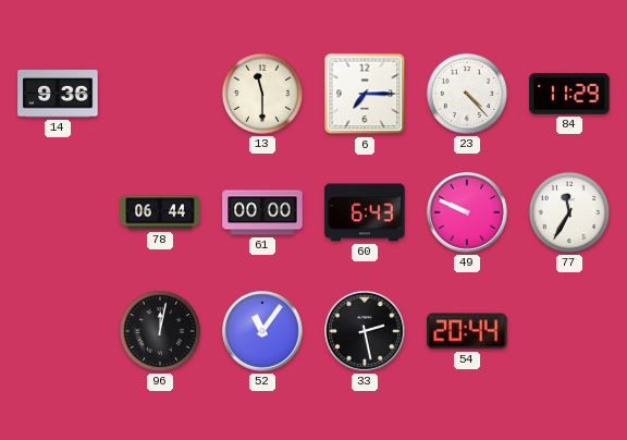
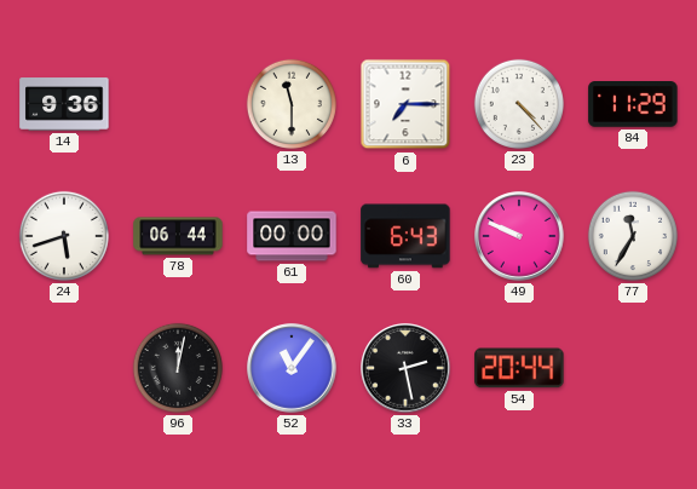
24: none -> 5:42 (64, 236)
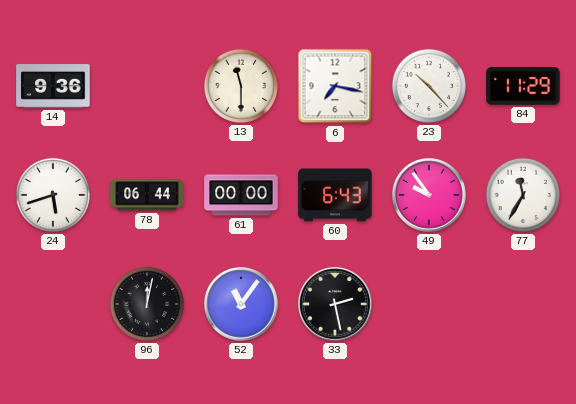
6: 7:15 -> 7:17 (335, 86)
23: 4:23 -> 10:23 (429, 86)
49: 9:49 -> 9:54 (429, 195)
54: 20:44 -> none (519, 368)
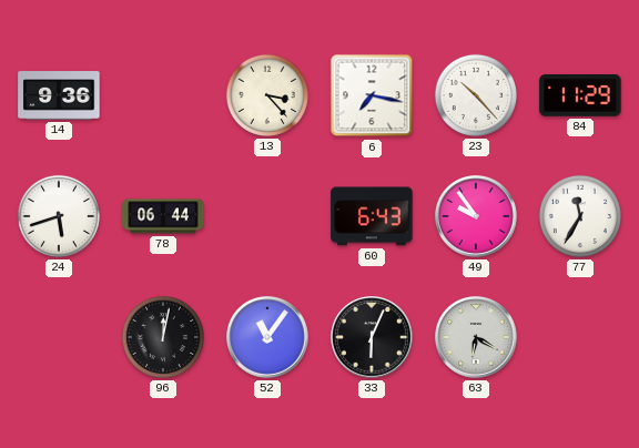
13: 11:30 -> 3:23 (267, 95)
61: 00:00 -> none (241, 195)
33: 2:28 -> 6:04 (372, 337)
63: none -> 6:20 (476, 337)
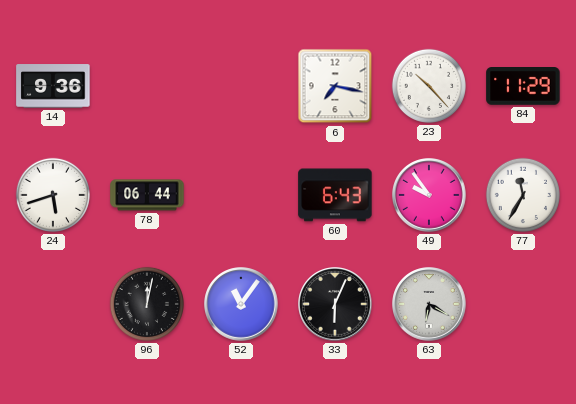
13: 3:23 -> none (267, 95)
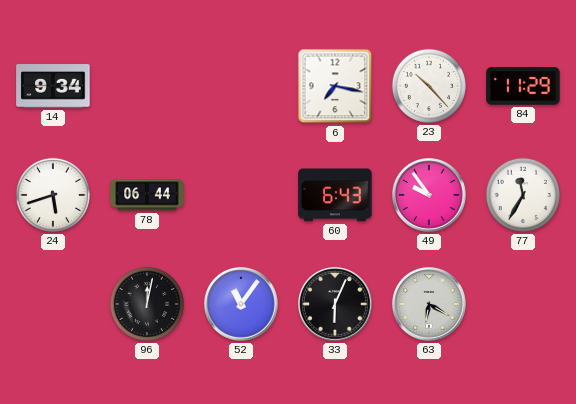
14: 9:36 -> 9:34 (53, 86)
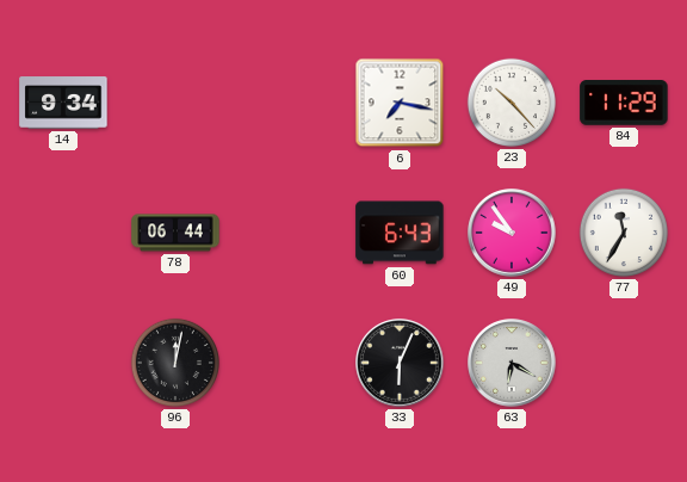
24: 5:42 -> none (53, 195)
52: 11:06 -> none (241, 304)
